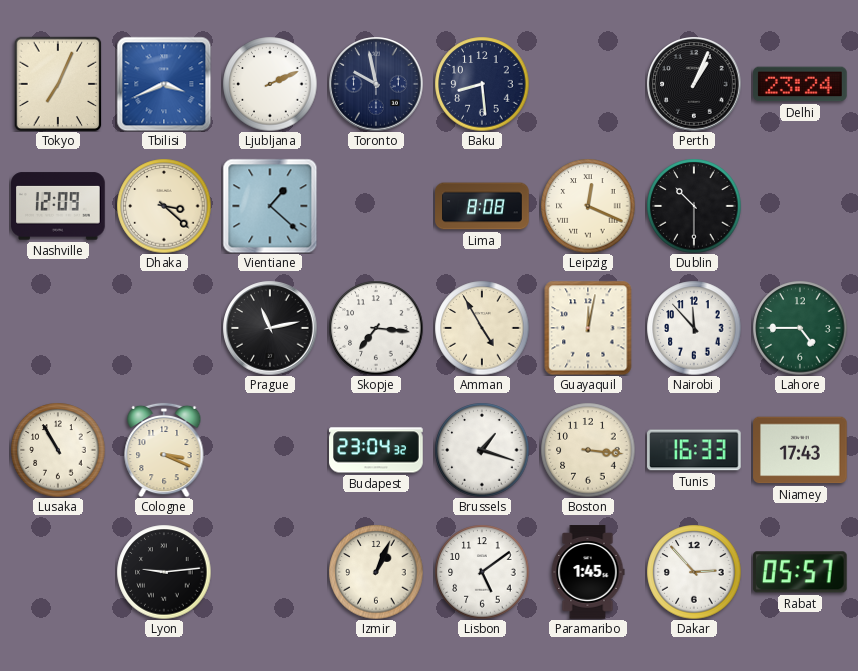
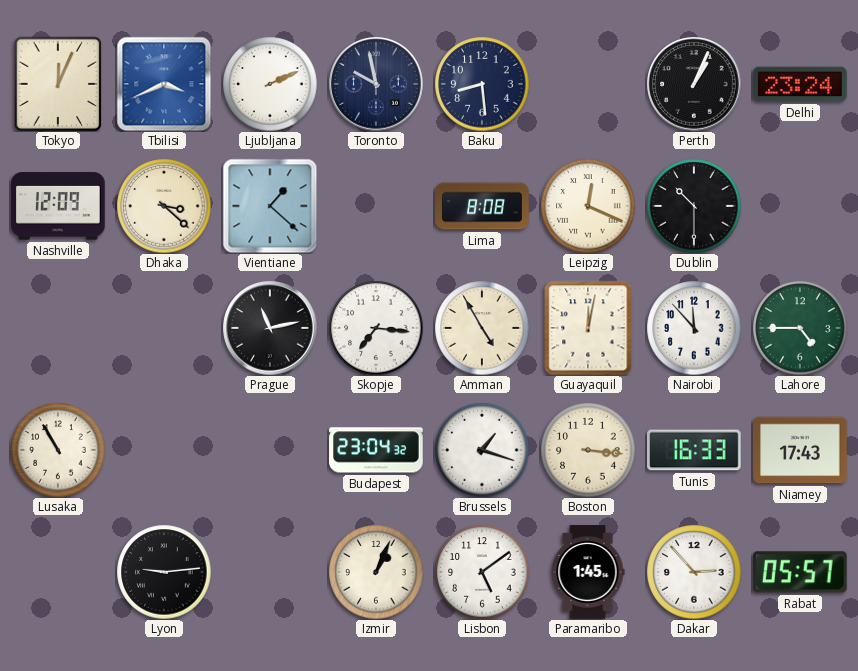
Tokyo: 7:04 -> 12:04 (58, 84)
Cologne: 3:19 -> none (164, 450)
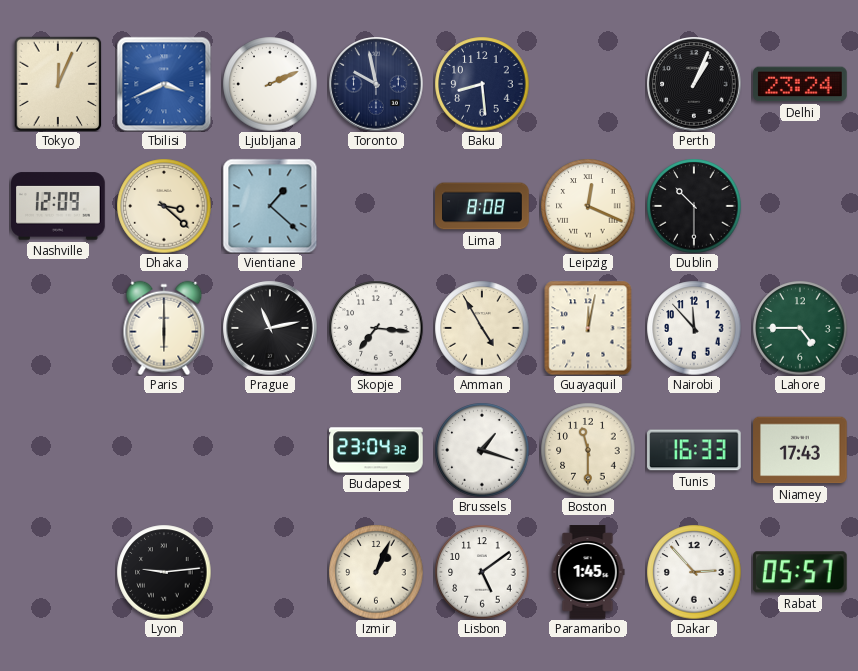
Paris: none -> 6:00 (164, 328)
Lusaka: 10:55 -> none (58, 450)
Boston: 3:16 -> 11:30 (588, 450)
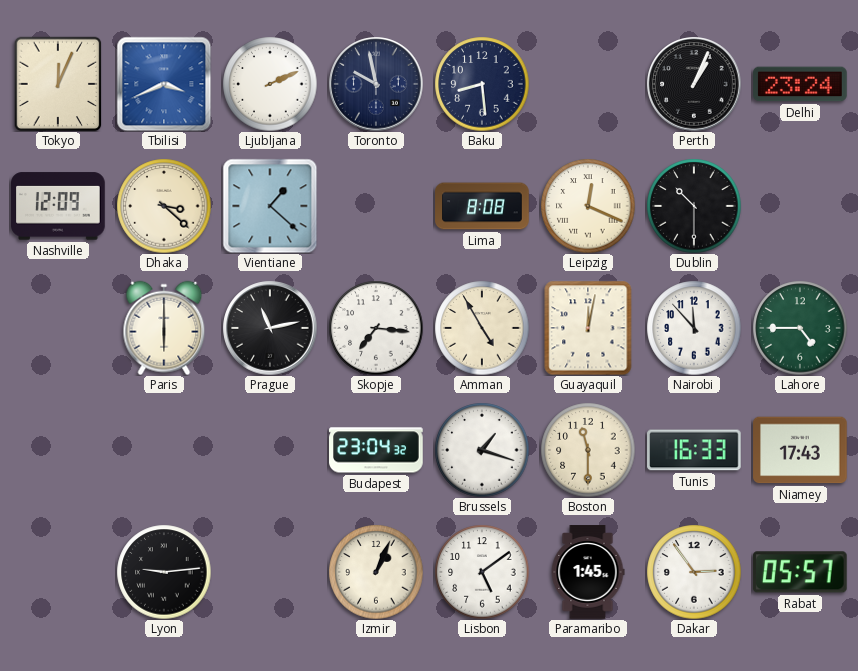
Dakar: 2:53 -> 2:54 (694, 572)
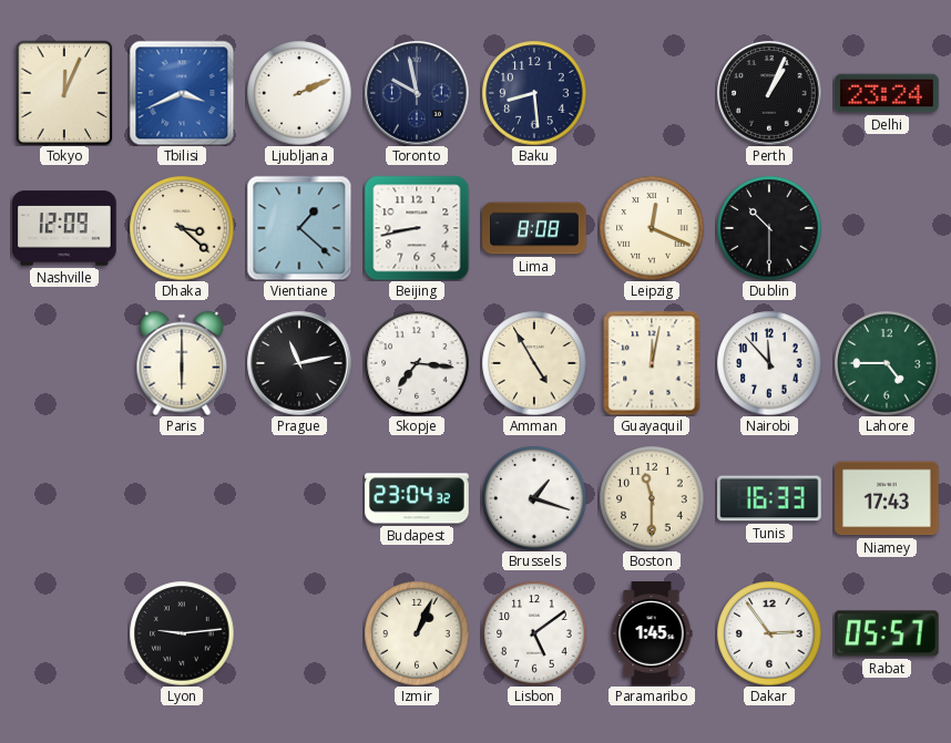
Beijing: none -> 8:43 (417, 228)
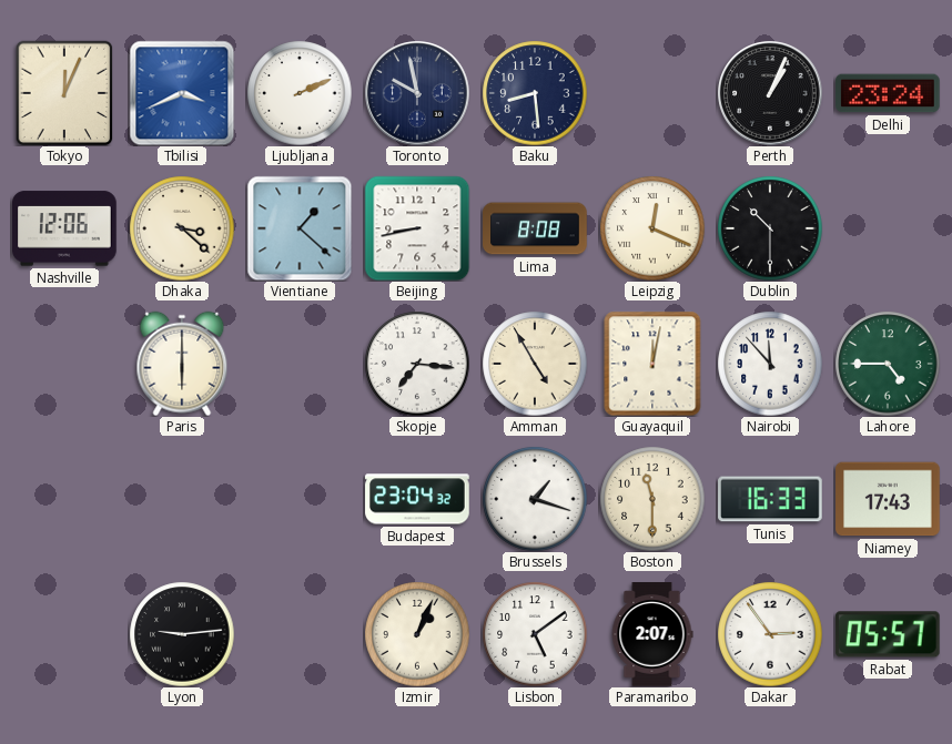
Nashville: 12:09 -> 12:06 (65, 228)
Prague: 11:13 -> none (299, 363)
Paramaribo: 1:45 -> 2:07 (652, 634)
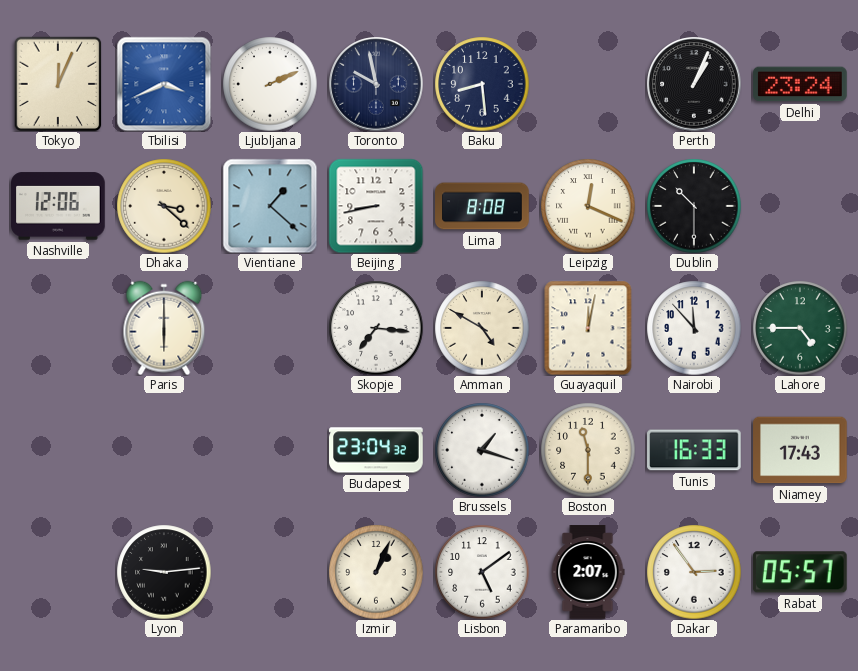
Amman: 4:55 -> 4:50 (482, 328)
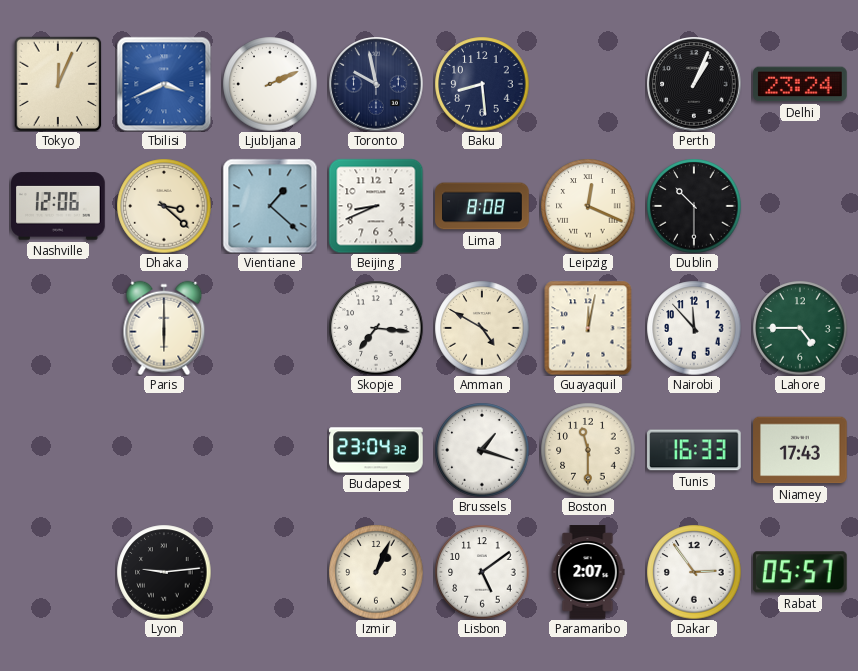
Beijing: 8:43 -> 8:41 (376, 206)
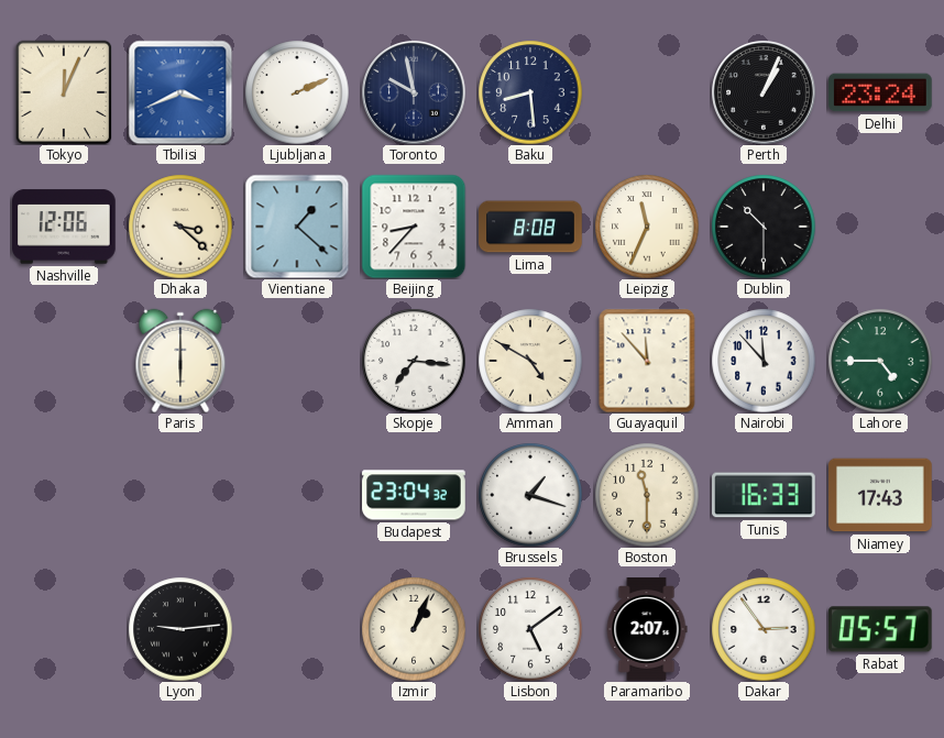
Beijing: 8:41 -> 8:37 (414, 227)
Leipzig: 12:19 -> 11:34 (647, 227)
Guayaquil: 12:02 -> 11:53 (647, 361)
